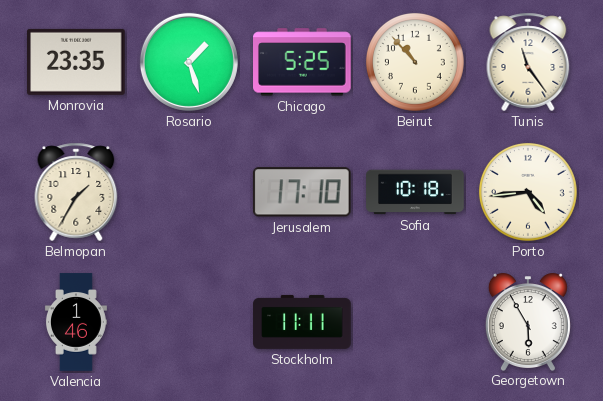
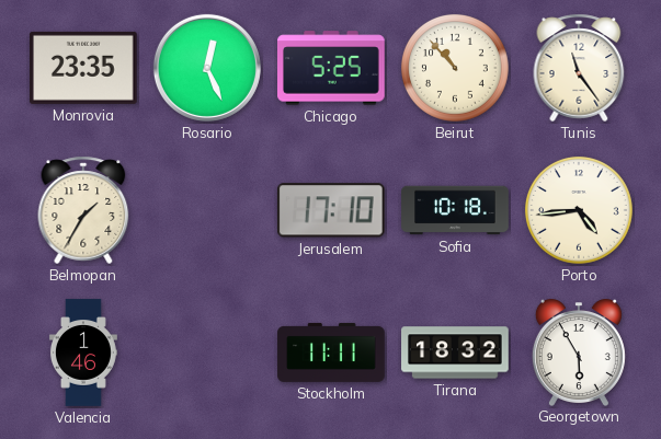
Rosario: 1:27 -> 12:26 (207, 68)
Tirana: none -> 18:32 (455, 353)
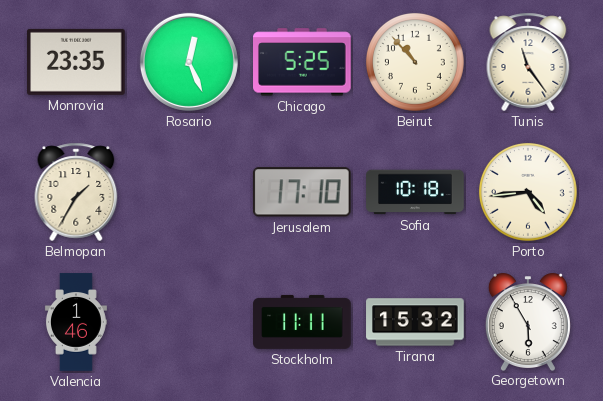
Tirana: 18:32 -> 15:32 (415, 322)
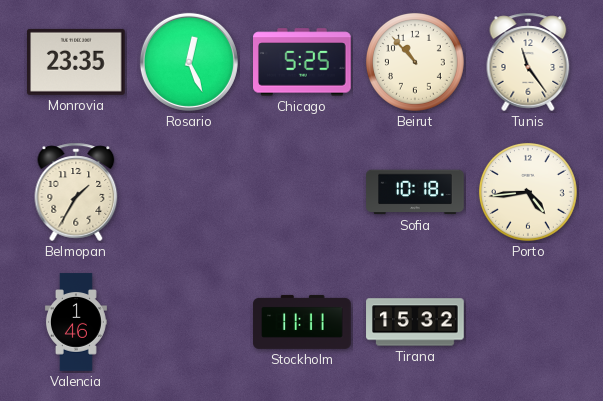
Jerusalem: 17:10 -> none (302, 192)
Georgetown: 5:55 -> none (528, 322)
